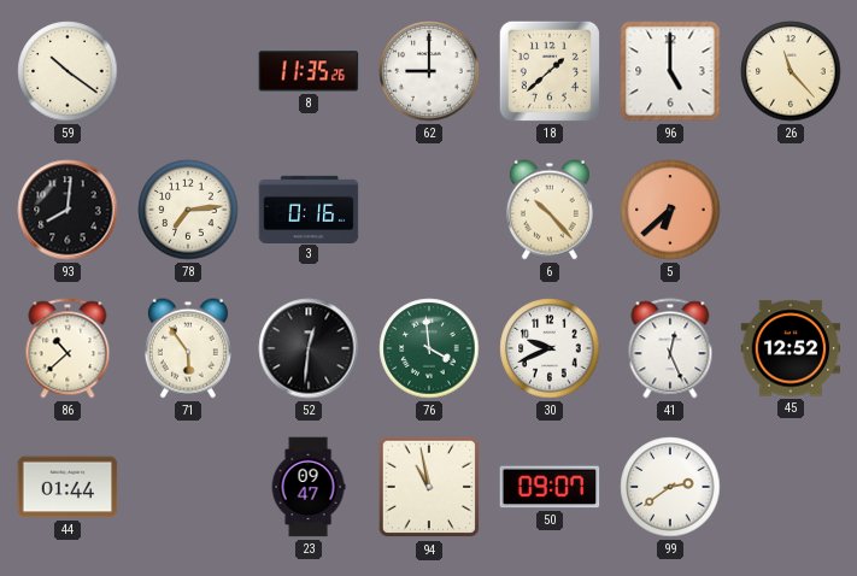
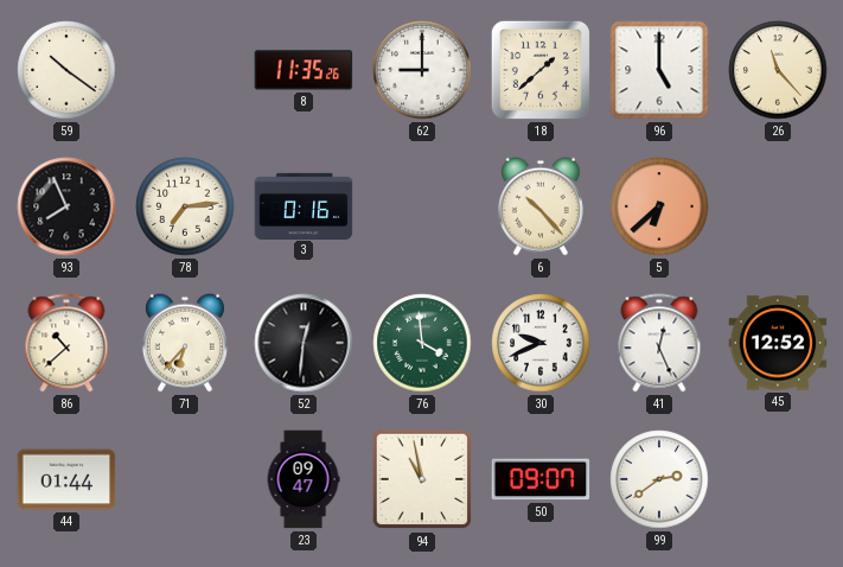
93: 8:01 -> 7:56 (66, 206)
71: 5:54 -> 6:37 (185, 343)
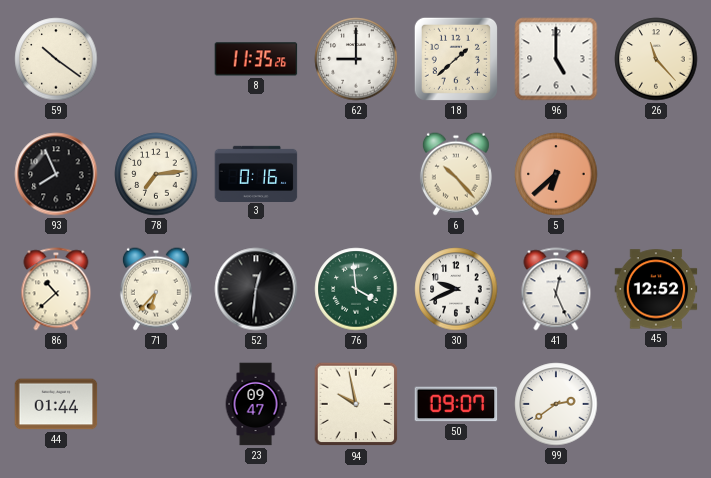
94: 10:58 -> 9:58 (356, 404)
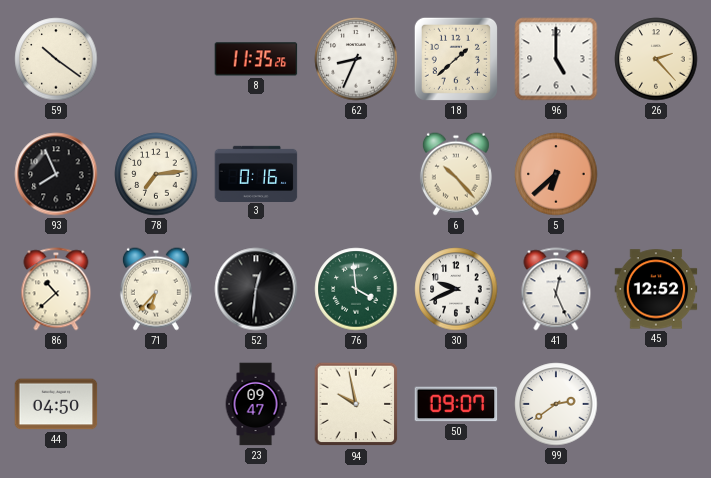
62: 9:00 -> 8:34 (356, 59)
26: 11:23 -> 2:23 (656, 59)
44: 01:44 -> 04:50 (56, 404)
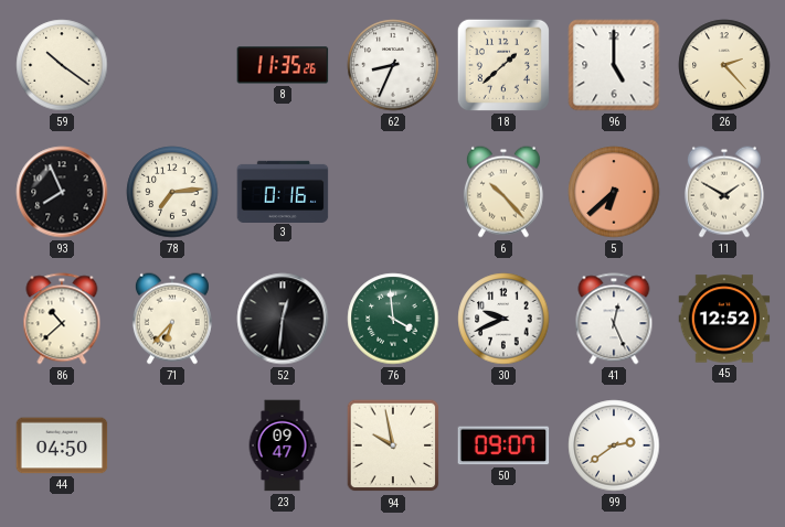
11: none -> 1:50 (724, 192)
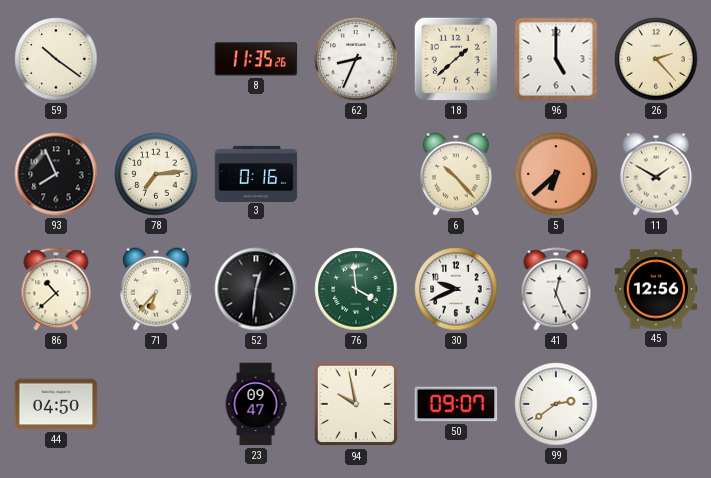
45: 12:52 -> 12:56 (656, 289)
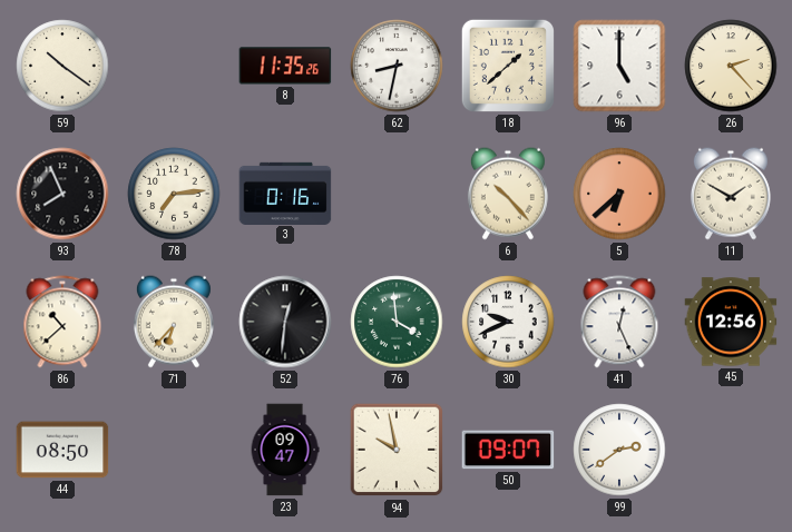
62: 8:34 -> 8:32 (397, 66)
44: 04:50 -> 08:50 (62, 450)
